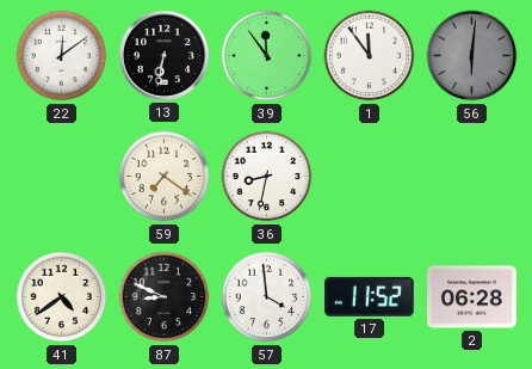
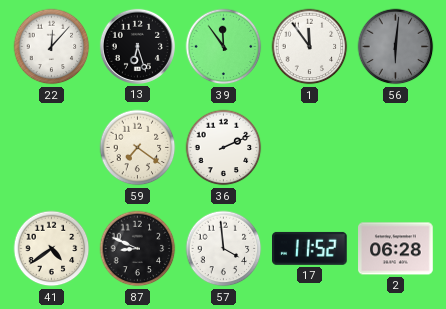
22: 12:09 -> 12:07 (52, 47)
13: 6:32 -> 6:27 (137, 46)
36: 8:32 -> 2:11 (224, 148)
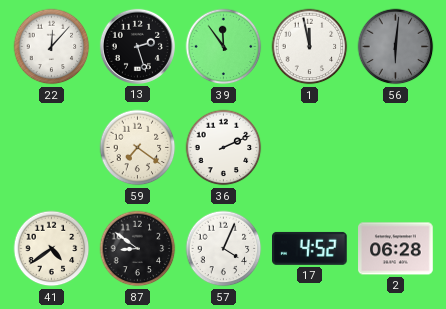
13: 6:27 -> 2:27 (137, 46)
1: 11:54 -> 11:58 (310, 47)
87: 8:49 -> 8:51 (138, 249)
57: 3:59 -> 4:04 (224, 249)
17: 11:52 -> 4:52 (310, 248)
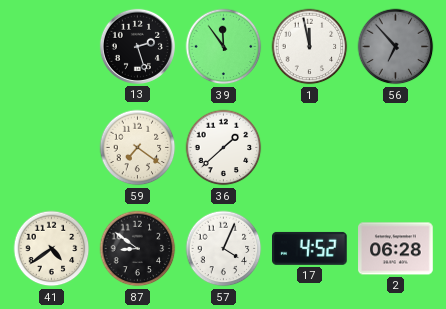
22: 12:07 -> none (52, 47)
56: 6:01 -> 6:53 (396, 47)
36: 2:11 -> 1:38 (224, 148)
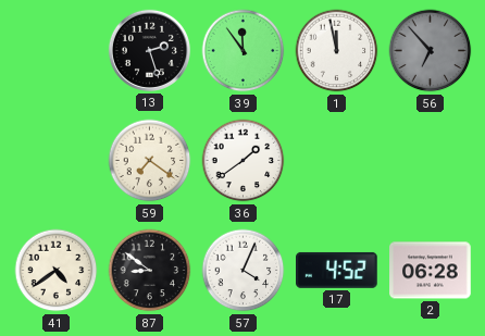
36: 1:38 -> 1:39 (244, 161)
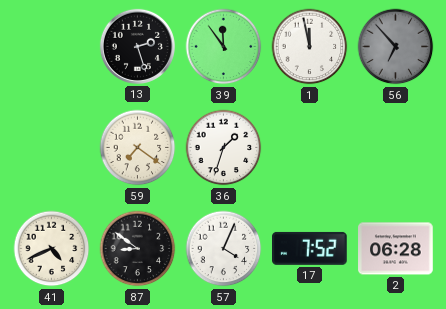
36: 1:39 -> 1:33 (224, 148)
41: 4:39 -> 4:41 (52, 249)
17: 4:52 -> 7:52 (310, 248)
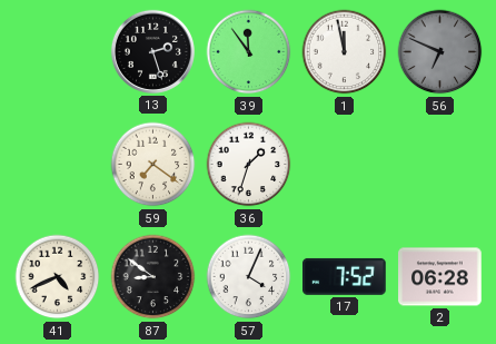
56: 6:53 -> 6:49 (440, 52)
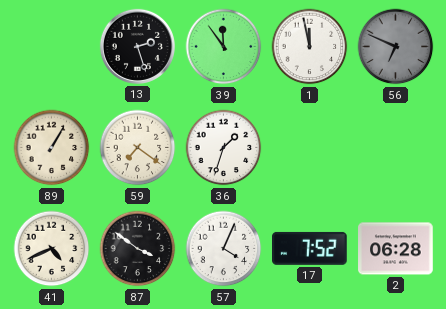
89: none -> 1:05 (52, 148)
87: 8:51 -> 3:51 (138, 249)
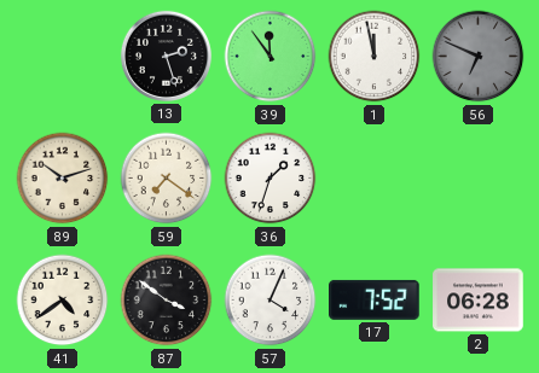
89: 1:05 -> 10:12 (63, 179)
41: 4:41 -> 4:39 (63, 301)
